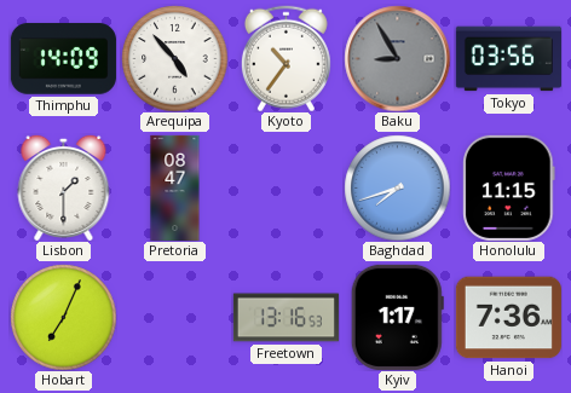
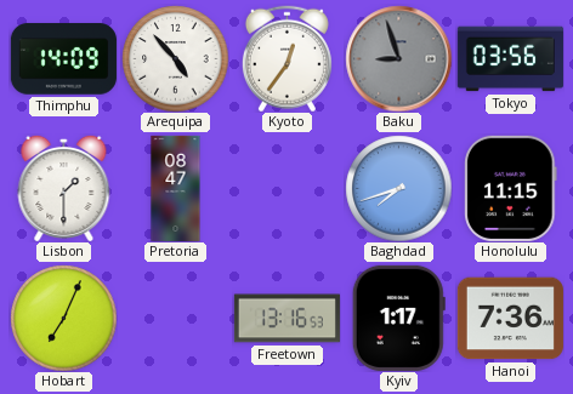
Kyoto: 10:36 -> 12:36 (286, 58)
Baku: 8:55 -> 8:57 (398, 58)
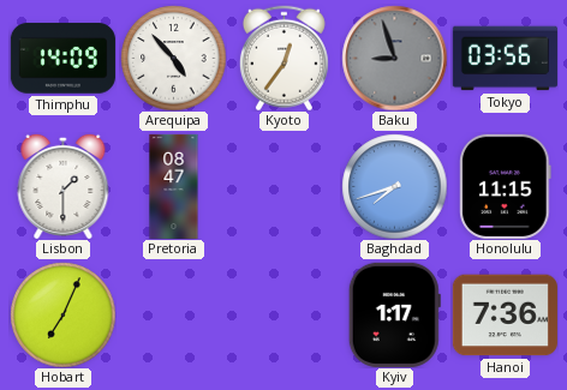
Freetown: 13:16 -> none (286, 319)
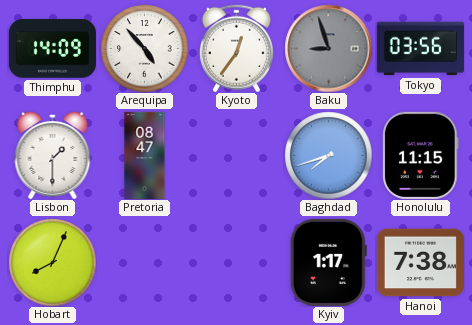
Hobart: 7:04 -> 8:04 (52, 262)
Hanoi: 7:36 -> 7:38 (420, 263)
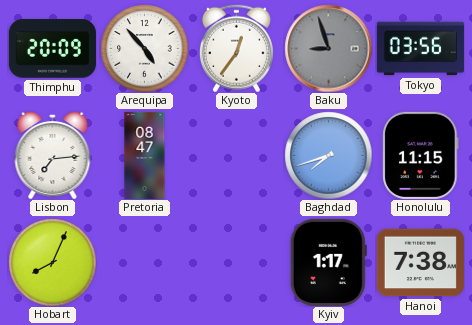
Thimphu: 14:09 -> 20:09 (52, 49)
Lisbon: 1:30 -> 7:14 (53, 155)
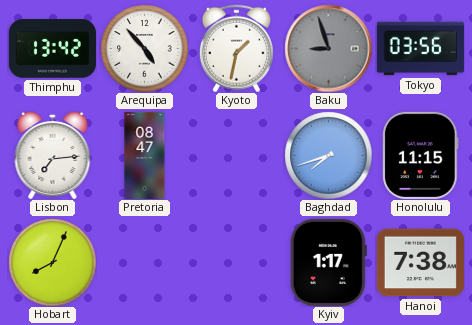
Thimphu: 20:09 -> 13:42 (52, 49)
Kyoto: 12:36 -> 1:32 (236, 48)
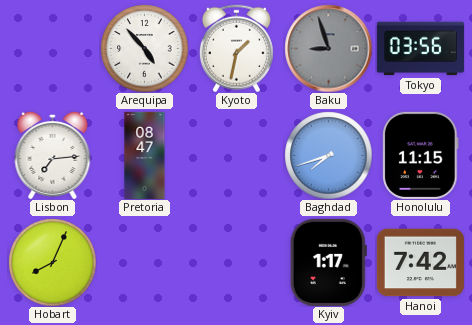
Thimphu: 13:42 -> none (52, 49)
Hanoi: 7:38 -> 7:42 (420, 263)
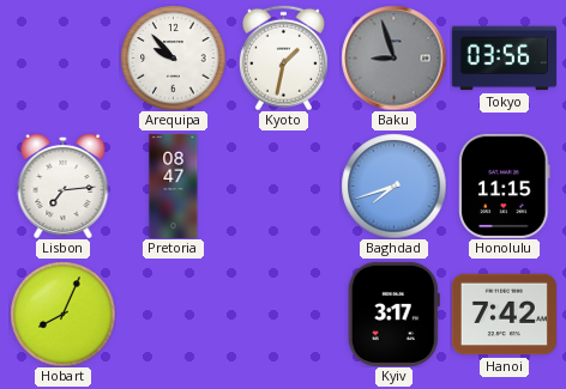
Arequipa: 4:53 -> 9:53 (173, 57)
Kyiv: 1:17 -> 3:17 (393, 314)
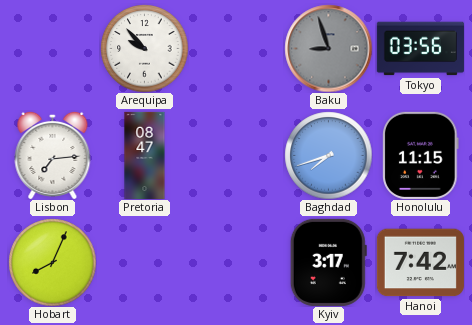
Kyoto: 1:32 -> none (283, 57)
